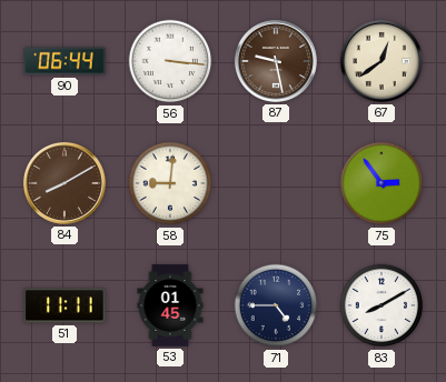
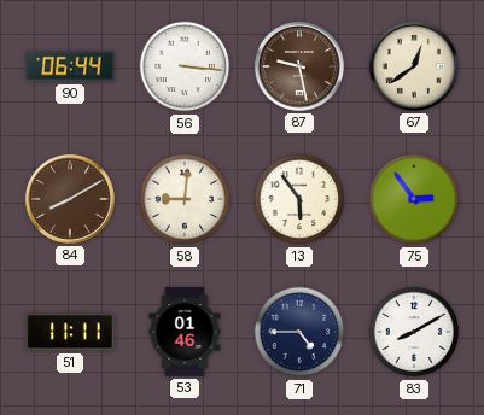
13: none -> 5:54 (299, 199)
53: 01:45 -> 01:46 (185, 332)
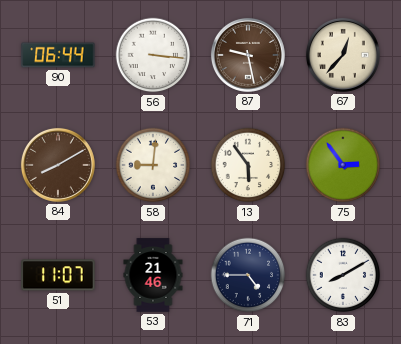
67: 12:39 -> 12:37 (343, 55)
51: 11:11 -> 11:07 (58, 275)
53: 01:46 -> 21:46 (153, 275)
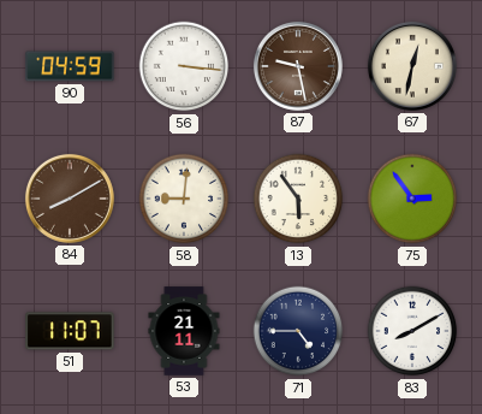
90: 06:44 -> 04:59 (70, 66)
67: 12:37 -> 12:32 (412, 66)
53: 21:46 -> 21:11 (184, 331)
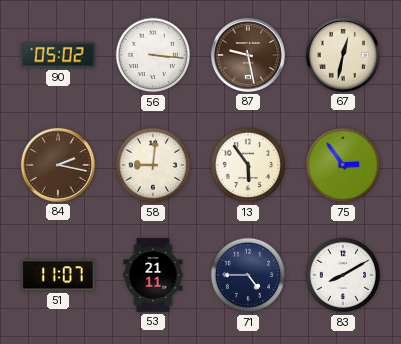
90: 04:59 -> 05:02 (58, 55)
84: 8:10 -> 2:17 (58, 165)
